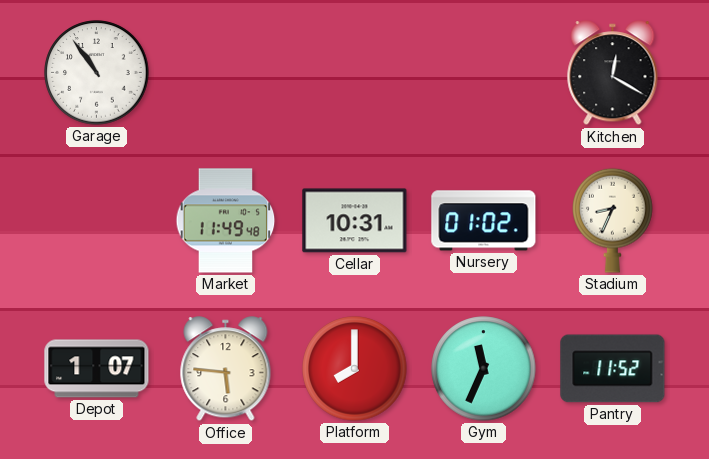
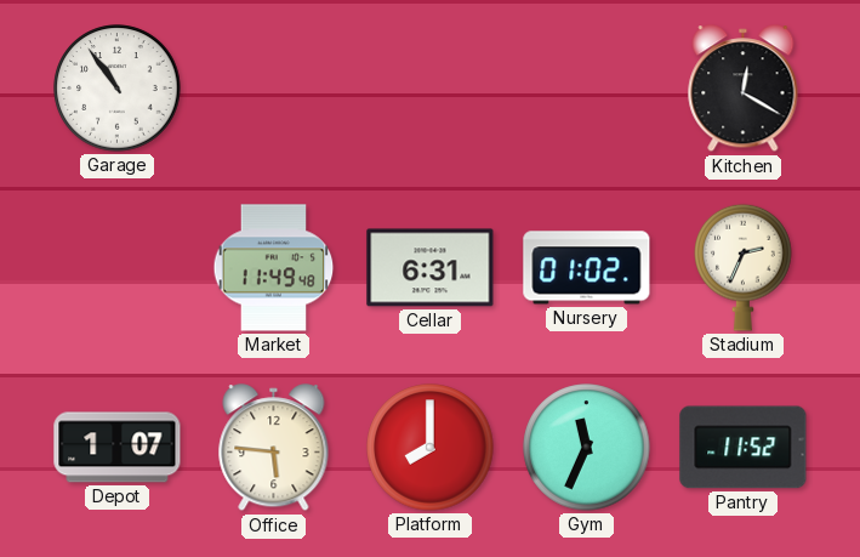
Cellar: 10:31 -> 6:31 (431, 268)
Stadium: 8:34 -> 2:34 (744, 267)
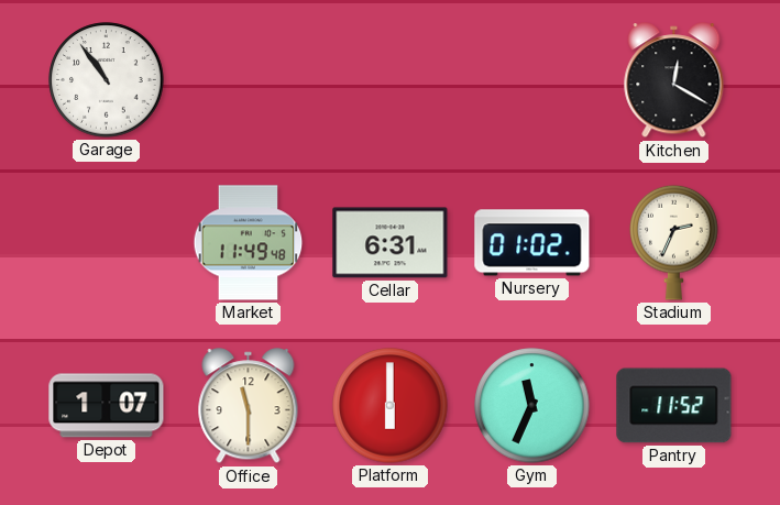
Office: 5:46 -> 11:30 (249, 406)
Platform: 8:00 -> 6:00 (391, 406)
